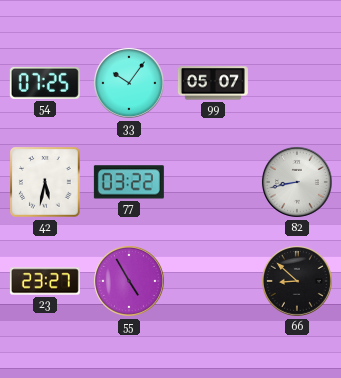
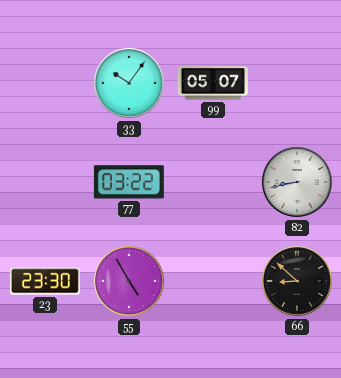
54: 07:25 -> none (45, 83)
42: 5:32 -> none (46, 183)
23: 23:27 -> 23:30 (45, 281)
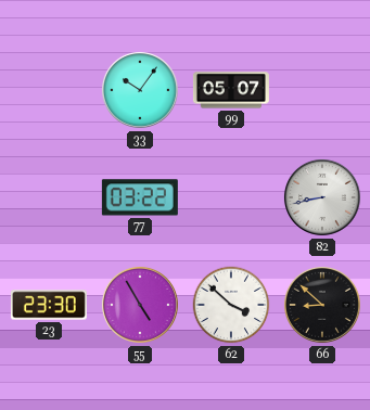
62: none -> 3:52 (231, 305)
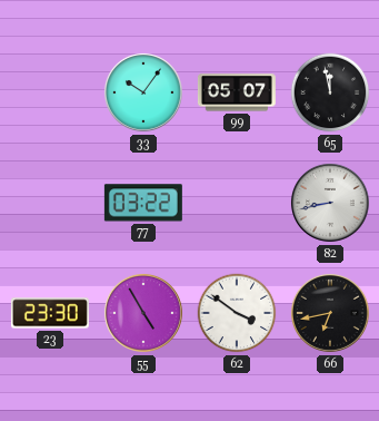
65: none -> 11:58 (330, 92)
62: 3:52 -> 3:51 (237, 313)
66: 8:52 -> 6:43 (330, 313)
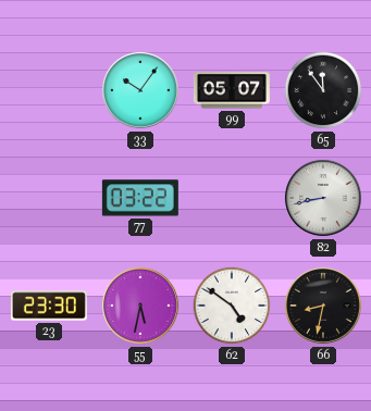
65: 11:58 -> 11:54 (323, 90)
55: 4:55 -> 5:32 (140, 306)
62: 3:51 -> 4:51 (232, 306)
66: 6:43 -> 8:32 (323, 306)
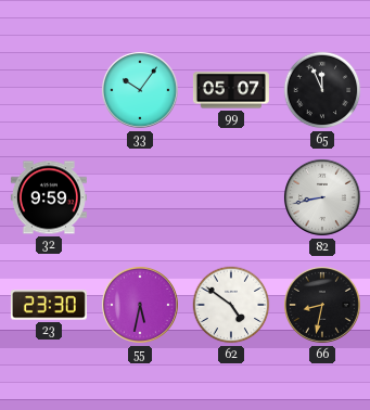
65: 11:54 -> 11:56 (322, 90)
32: none -> 9:59 (49, 197)
77: 03:22 -> none (140, 198)
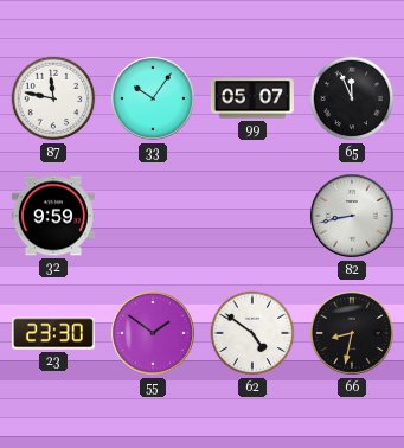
87: none -> 11:47 (53, 98)
55: 5:32 -> 1:51 (153, 333)
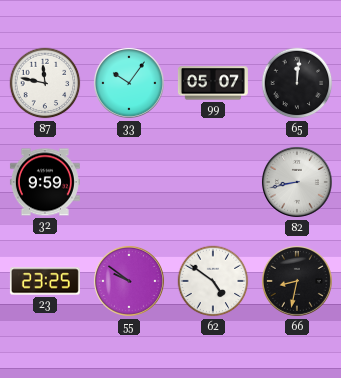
65: 11:56 -> 12:01 (297, 83)
23: 23:30 -> 23:25 (45, 281)
55: 1:51 -> 9:51 (129, 281)
